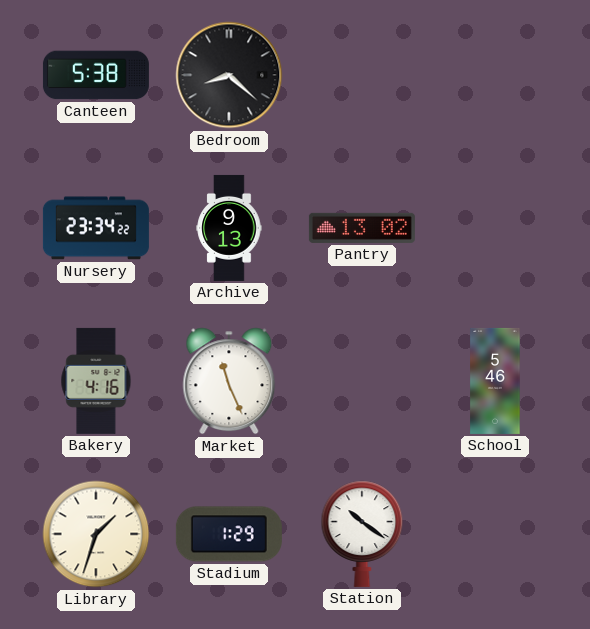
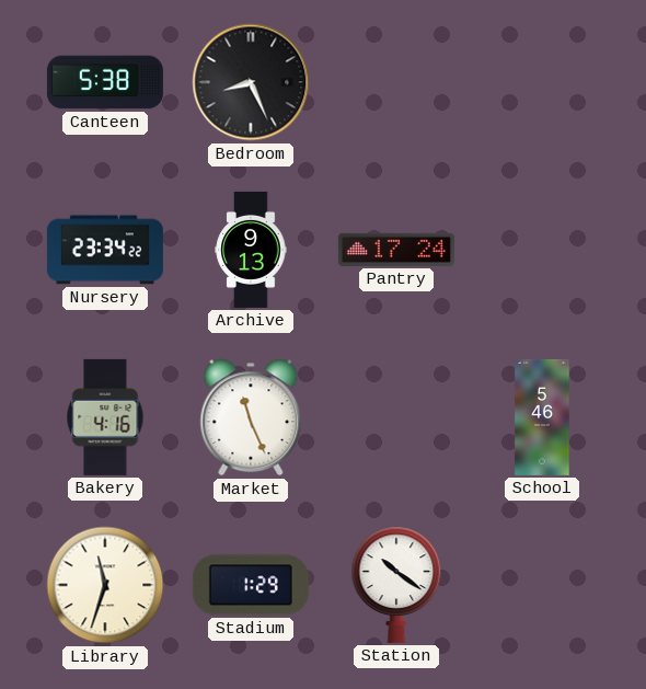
Bedroom: 8:22 -> 8:26 (251, 82)
Pantry: 13:02 -> 17:24 (396, 250)
Library: 1:33 -> 11:33 (105, 585)
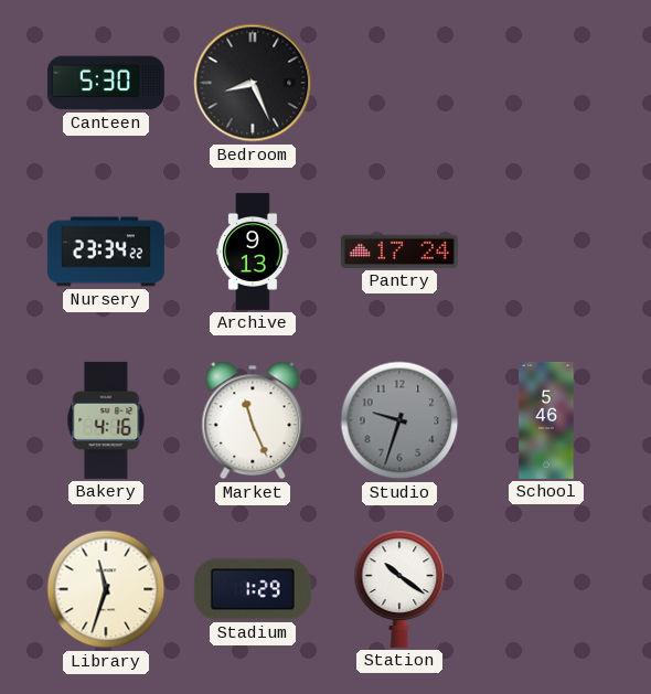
Canteen: 5:38 -> 5:30 (106, 83)
Studio: none -> 9:33 (399, 420)
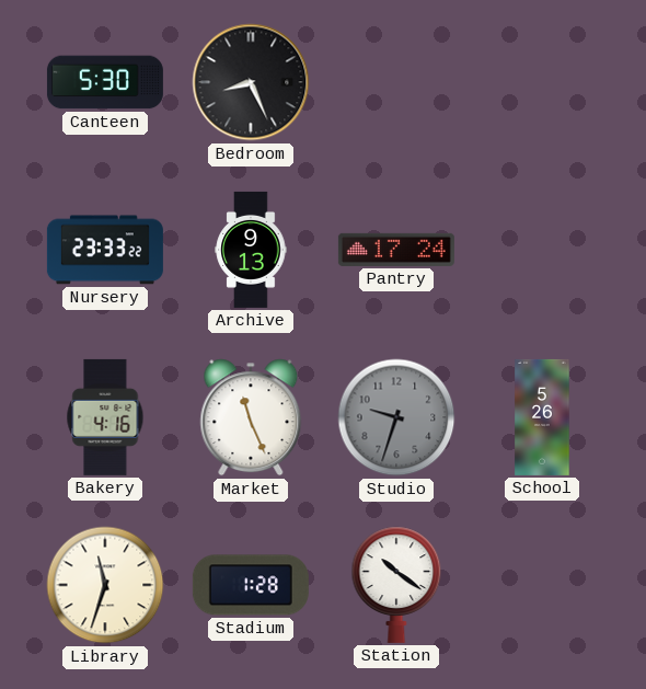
Nursery: 23:34 -> 23:33 (105, 250)
School: 5:46 -> 5:26 (542, 417)
Stadium: 1:29 -> 1:28 (251, 585)
